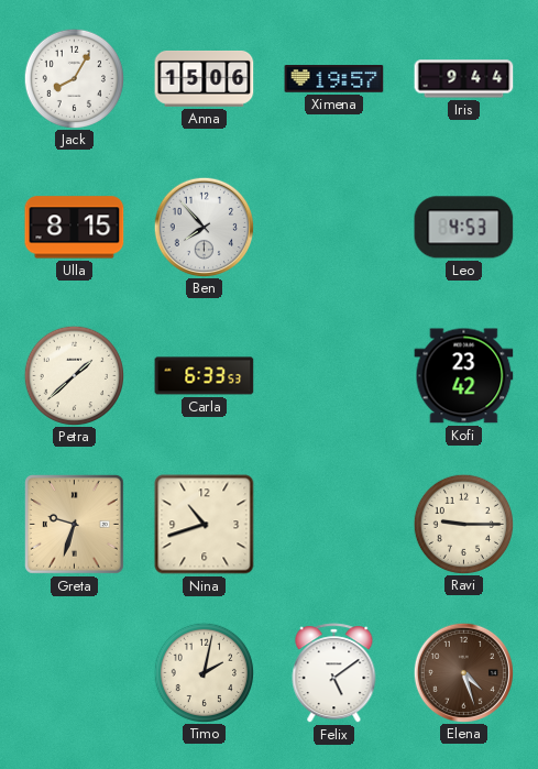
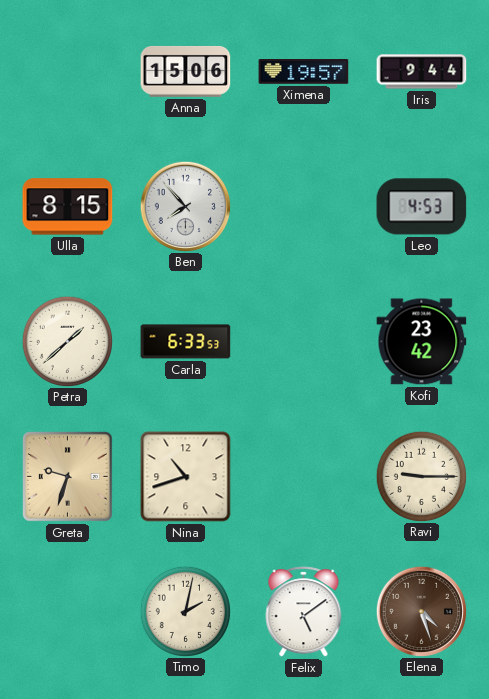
Jack: 8:05 -> none (74, 78)
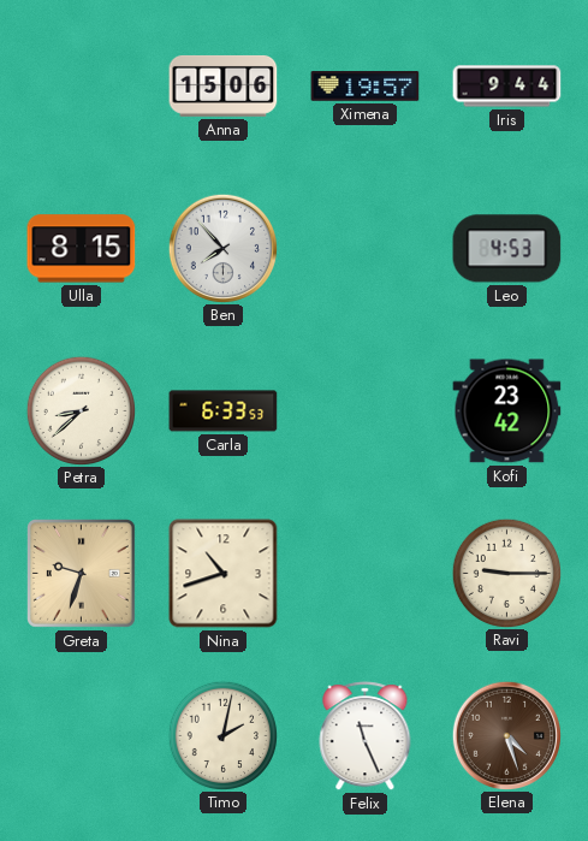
Petra: 1:38 -> 8:38 (81, 410)
Felix: 5:09 -> 11:26 (366, 736)
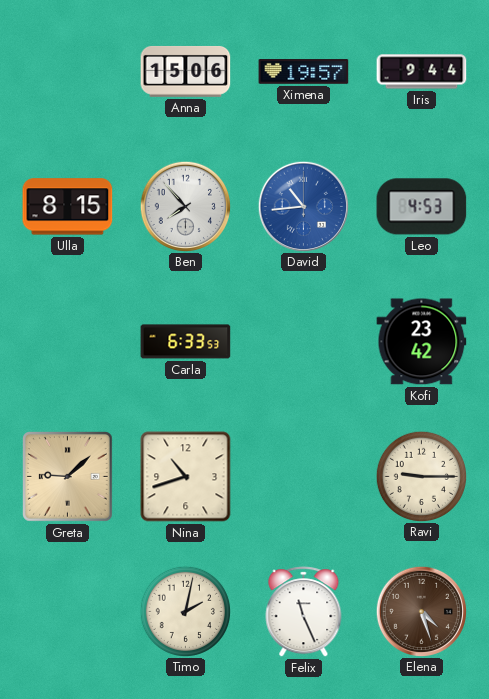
David: none -> 10:44 (303, 206)
Petra: 8:38 -> none (81, 410)
Greta: 9:33 -> 9:08 (68, 477)
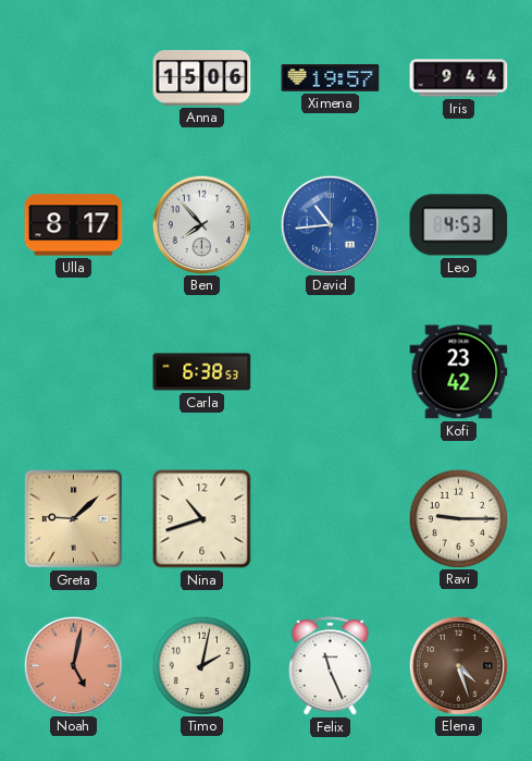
Ulla: 8:15 -> 8:17 (74, 225)
Carla: 6:33 -> 6:38 (202, 372)
Noah: none -> 5:02 (73, 665)
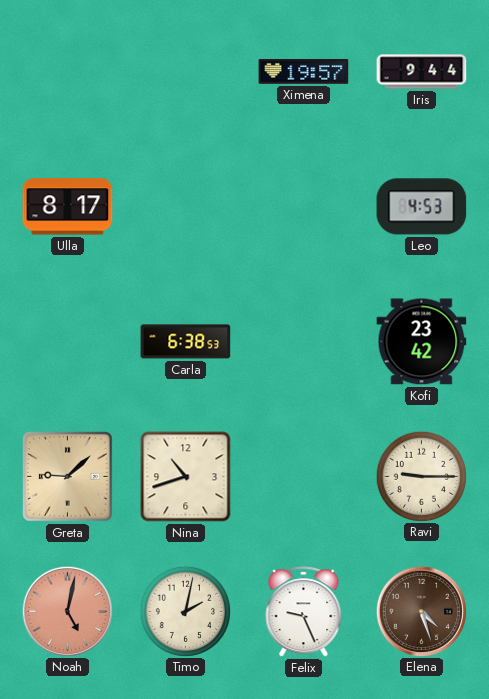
Anna: 15:06 -> none (202, 77)
Ben: 7:53 -> none (201, 224)
David: 10:44 -> none (330, 224)
Felix: 11:26 -> 9:26 (304, 612)
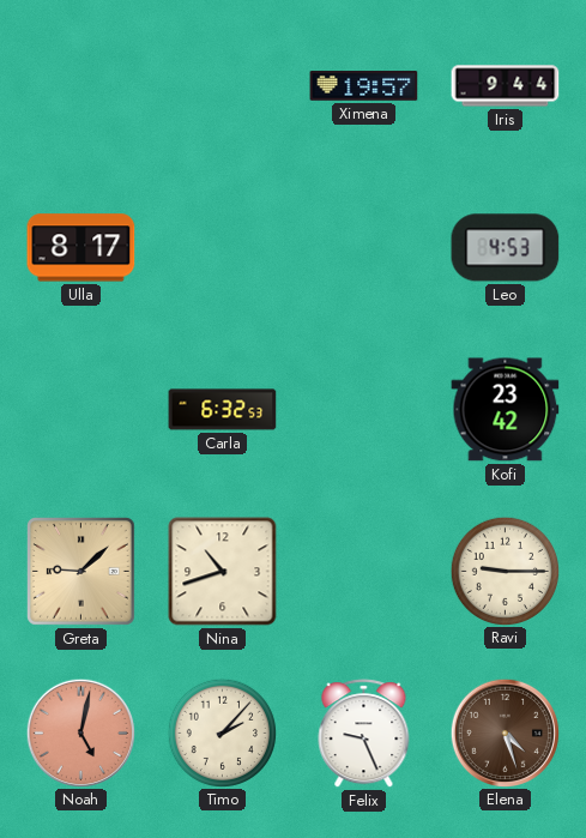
Carla: 6:38 -> 6:32 (223, 410)
Timo: 2:02 -> 2:07 (222, 733)
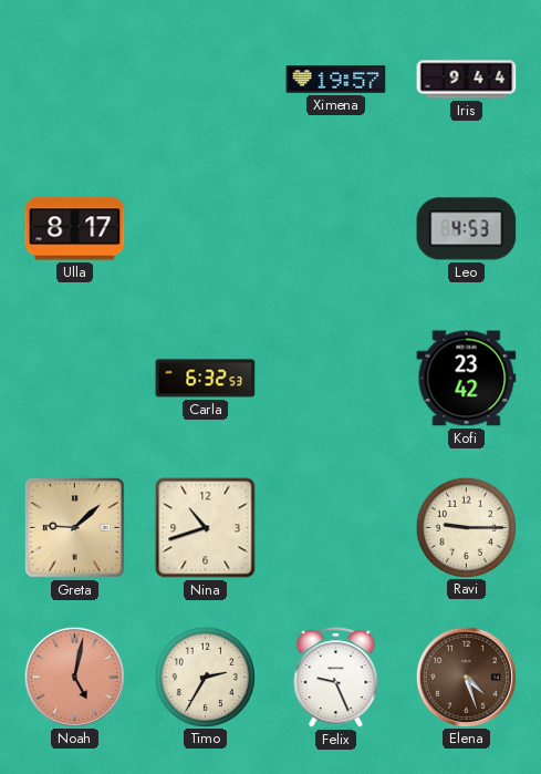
Timo: 2:07 -> 2:35 (205, 677)
